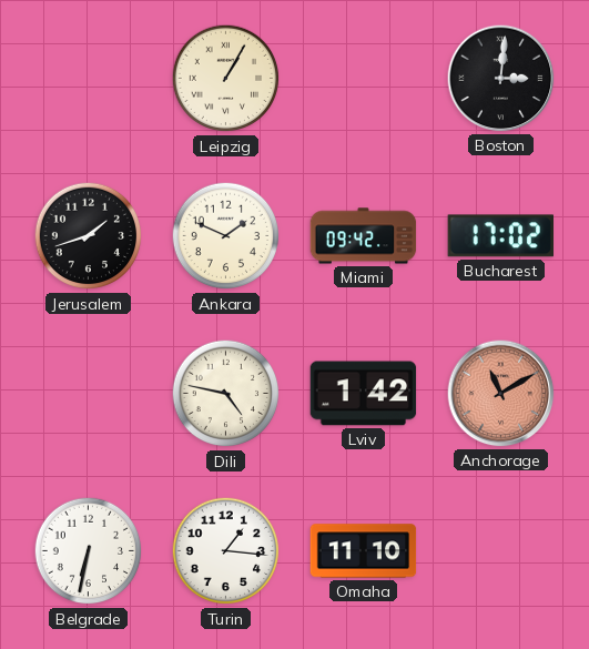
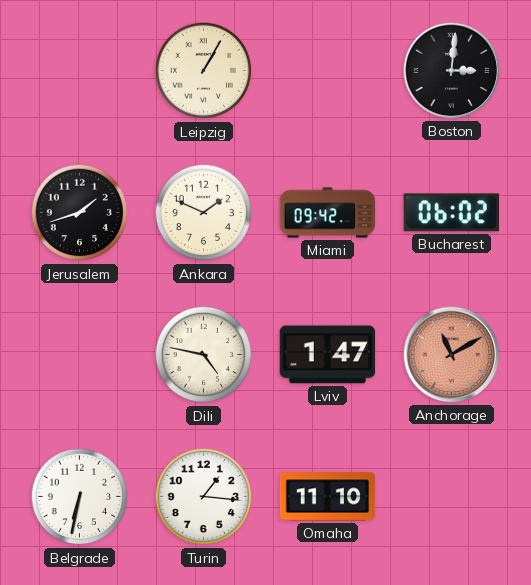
Bucharest: 17:02 -> 06:02 (451, 213)
Lviv: 1:42 -> 1:47 (328, 355)
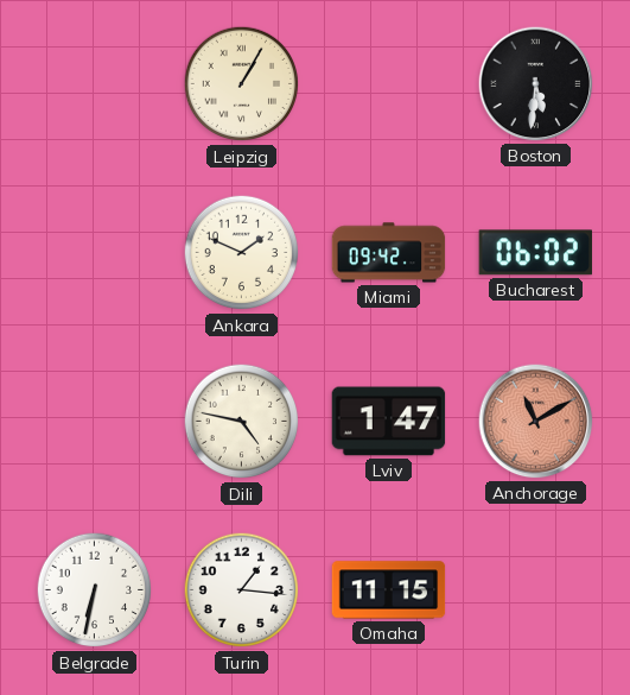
Boston: 3:01 -> 5:31 (536, 84)
Jerusalem: 1:42 -> none (80, 213)
Omaha: 11:10 -> 11:15 (389, 590)
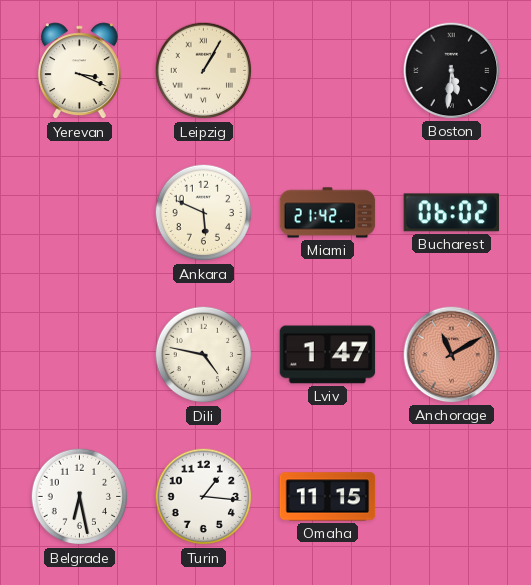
Yerevan: none -> 3:19 (79, 71)
Ankara: 1:49 -> 5:49 (204, 213)
Miami: 09:42 -> 21:42 (328, 213)
Belgrade: 6:32 -> 6:28 (80, 497)
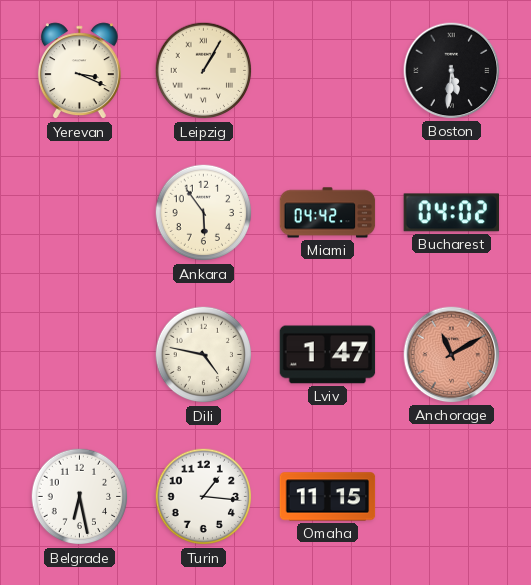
Ankara: 5:49 -> 5:54 (204, 213)
Miami: 21:42 -> 04:42 (328, 213)
Bucharest: 06:02 -> 04:02 (451, 213)
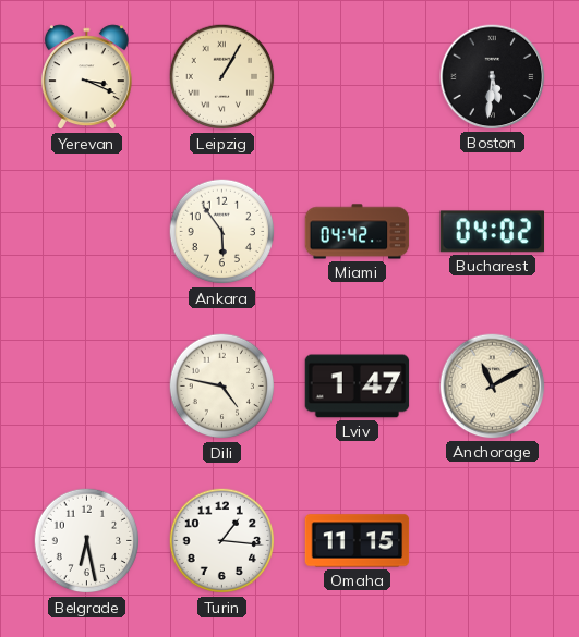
Anchorage dial: salmon -> cream (493, 387)
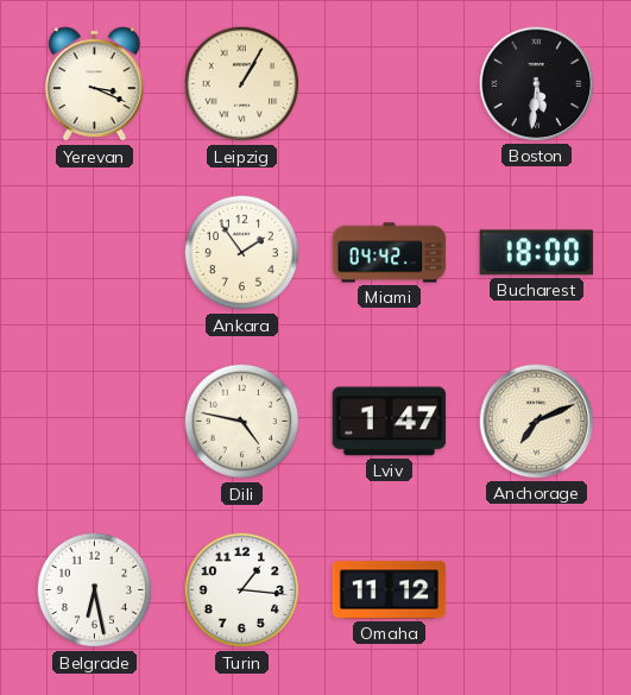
Ankara: 5:54 -> 1:54 (242, 253)
Bucharest: 04:02 -> 18:00 (536, 253)
Anchorage: 11:10 -> 7:11 (537, 422)
Omaha: 11:15 -> 11:12 (390, 590)
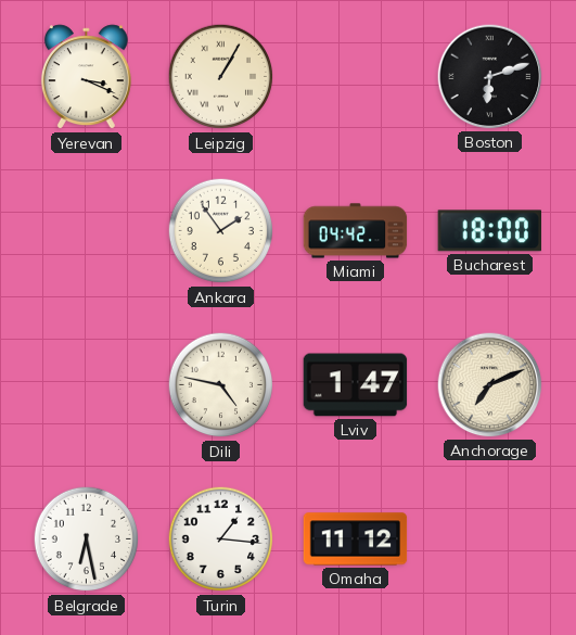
Boston: 5:31 -> 6:12 (490, 77)
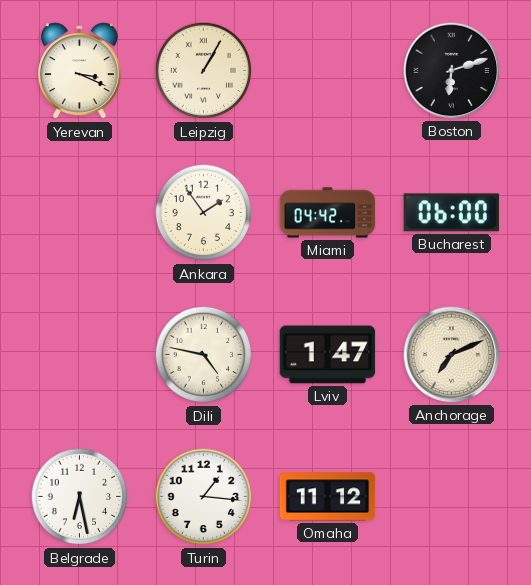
Bucharest: 18:00 -> 06:00 (451, 213)
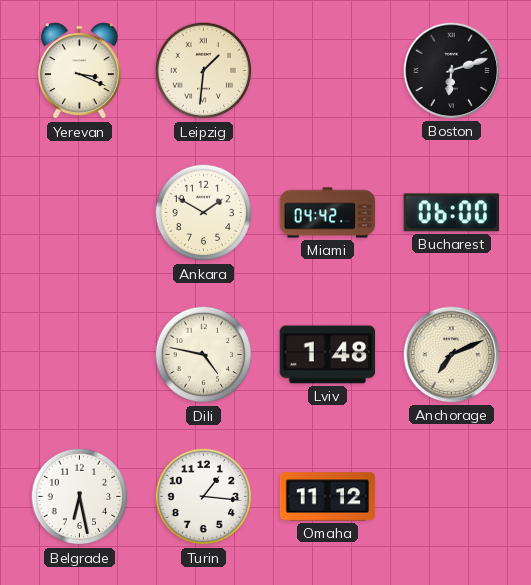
Leipzig: 1:05 -> 1:31 (204, 71)
Ankara: 1:54 -> 1:50 (204, 213)
Lviv: 1:47 -> 1:48 (328, 355)
